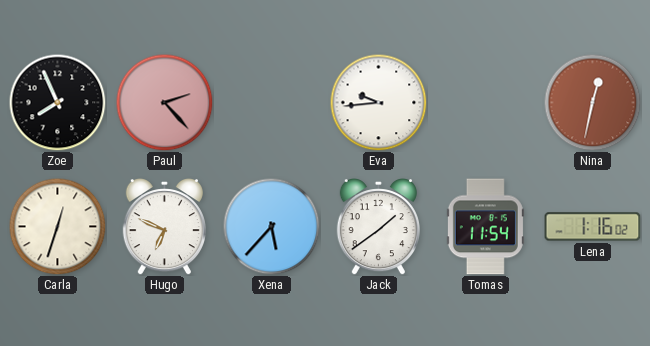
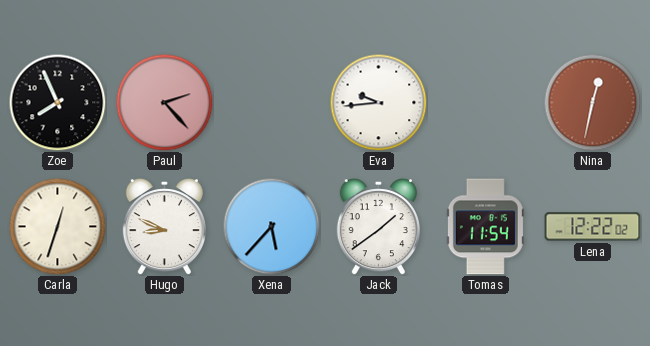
Hugo: 6:49 -> 8:49 (164, 227)
Lena: 1:16 -> 12:22 (593, 227)
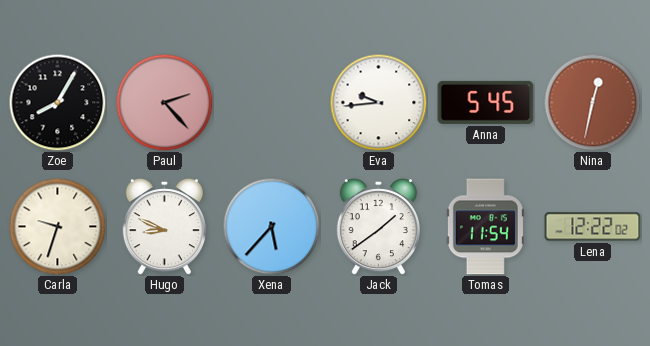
Zoe: 7:56 -> 8:05 (57, 102)
Anna: none -> 5:45 (486, 102)
Carla: 12:33 -> 9:33 (57, 226)
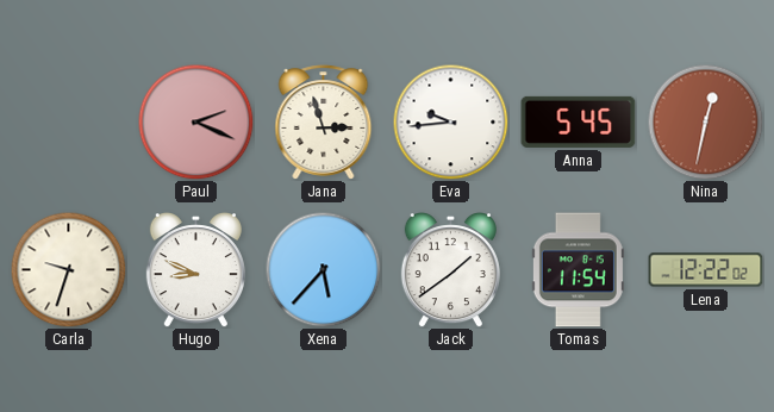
Zoe: 8:05 -> none (57, 102)
Paul: 2:23 -> 2:19 (195, 121)
Jana: none -> 2:57 (324, 123)
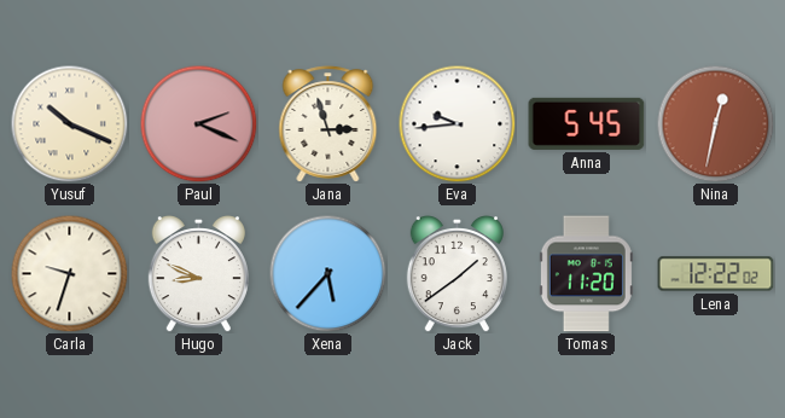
Yusuf: none -> 10:19 (69, 123)
Tomas: 11:54 -> 11:20 (586, 274)
